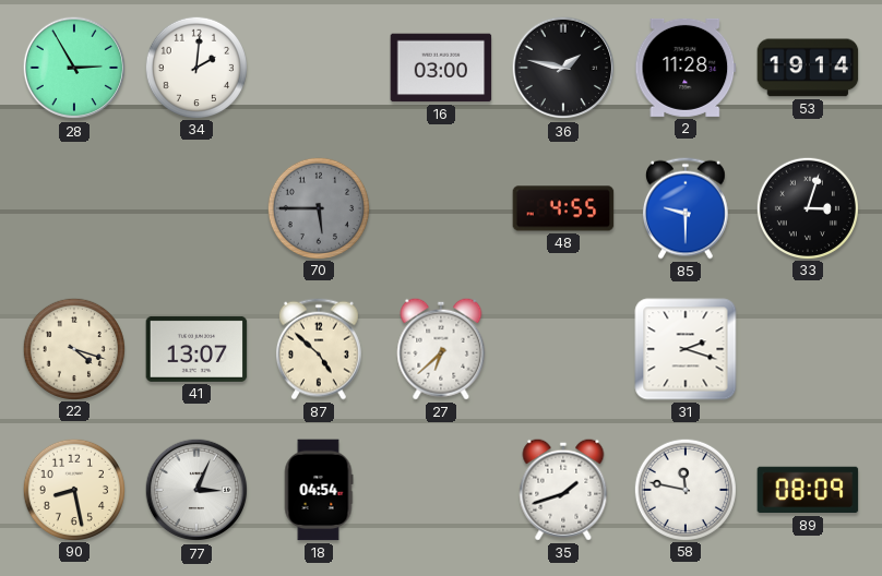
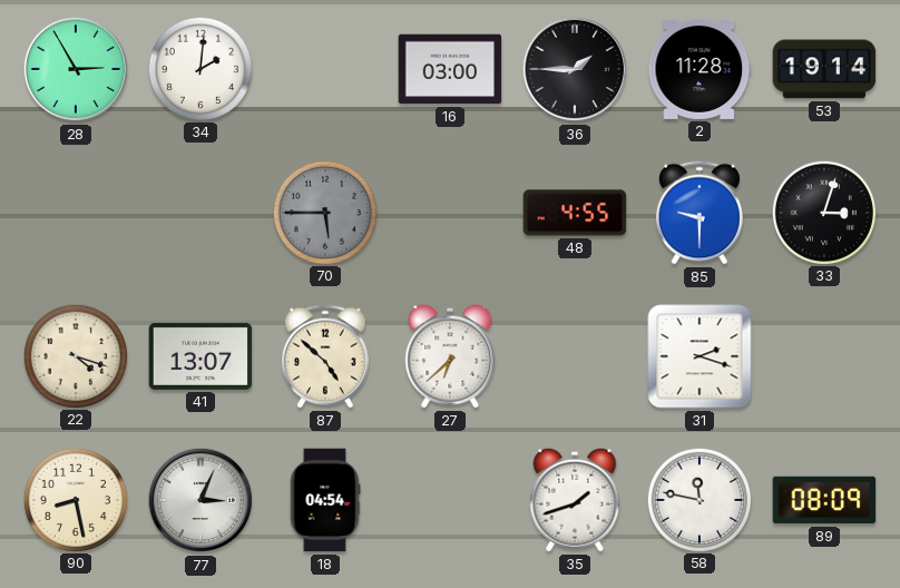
36: 1:47 -> 1:45 (575, 69)
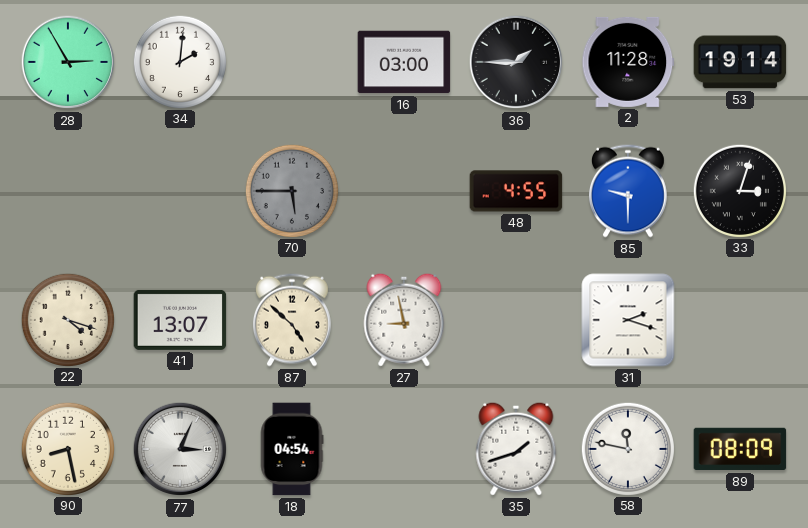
27: 6:38 -> 8:58 (404, 320)
